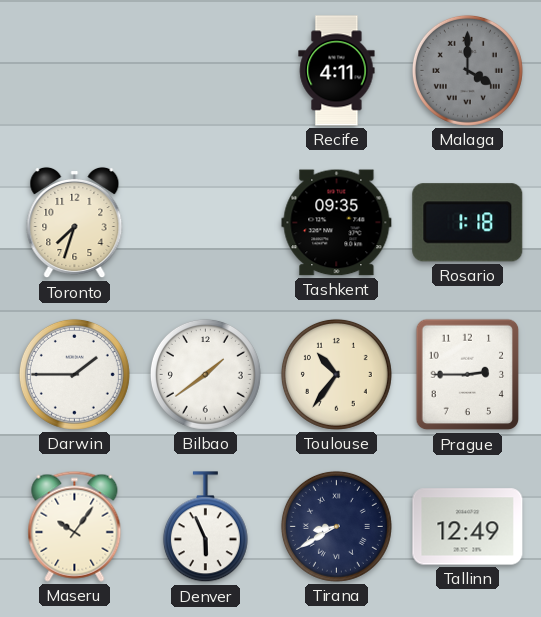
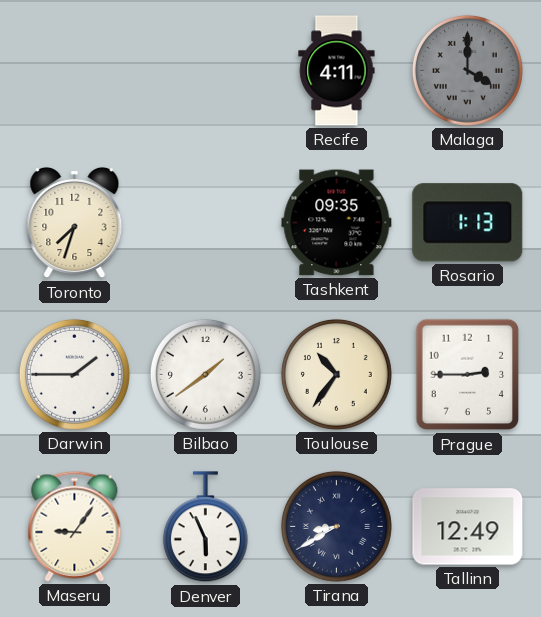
Rosario: 1:18 -> 1:13 (468, 223)
Maseru: 10:06 -> 9:06 (75, 526)
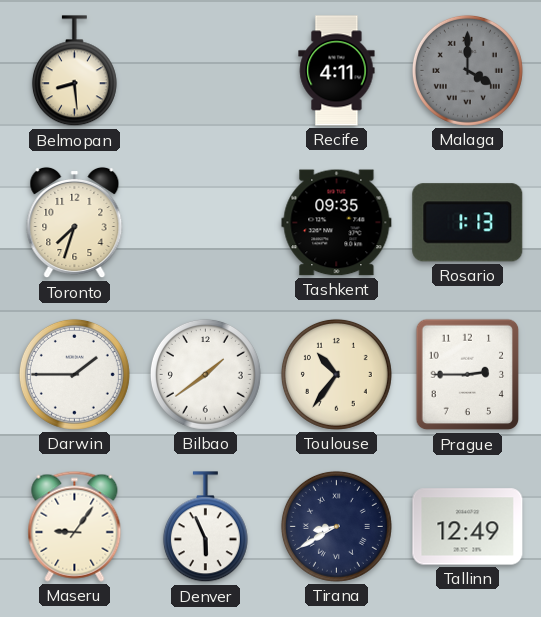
Belmopan: none -> 8:29 (74, 71)
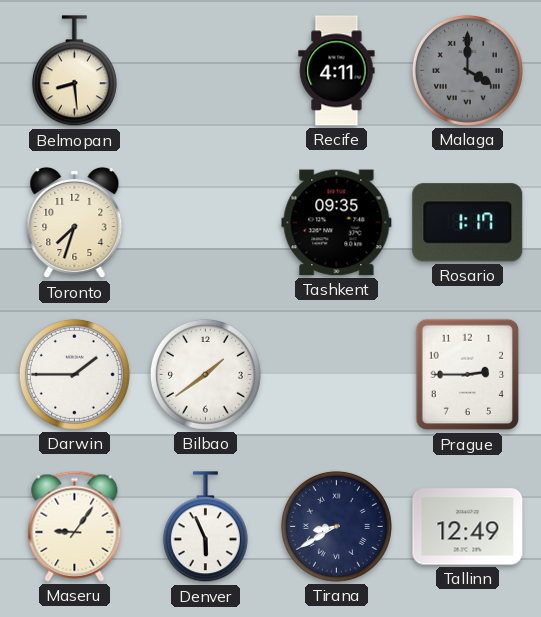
Rosario: 1:13 -> 1:17 (468, 223)
Toulouse: 10:36 -> none (336, 374)
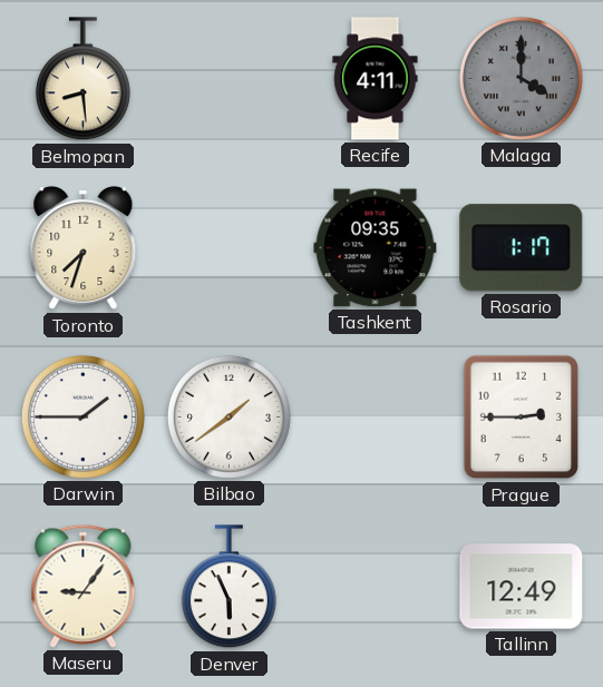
Tirana: 8:40 -> none (336, 526)
